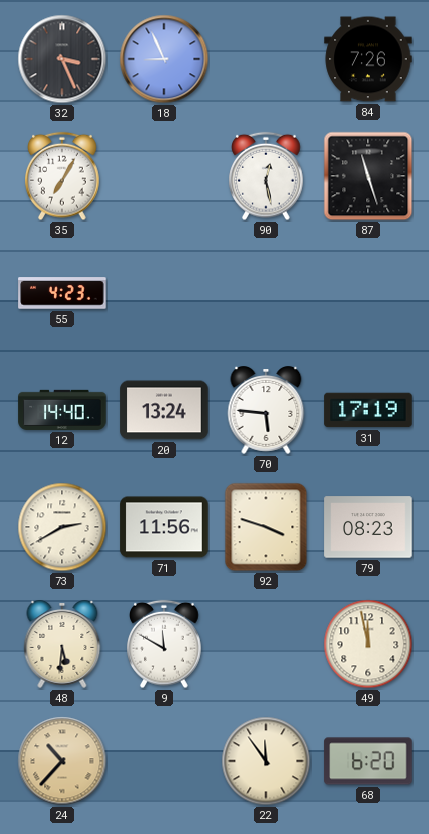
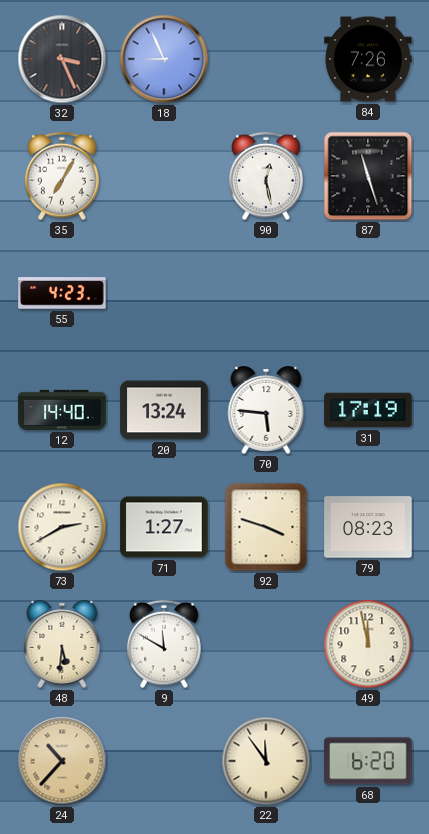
71: 11:56 -> 1:27 (164, 527)
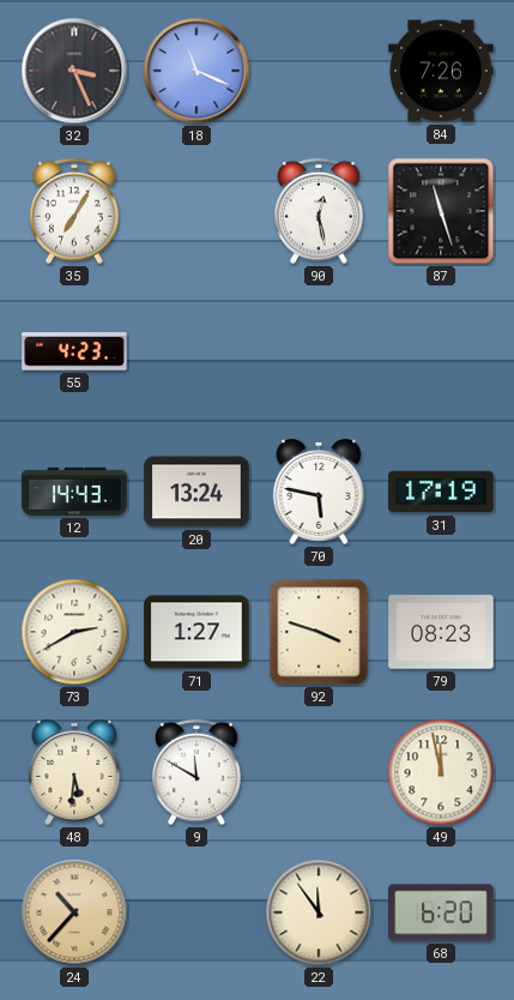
18: 8:56 -> 11:19 (196, 71)
12: 14:40 -> 14:43 (74, 492)
70: 5:46 -> 5:47 (319, 493)
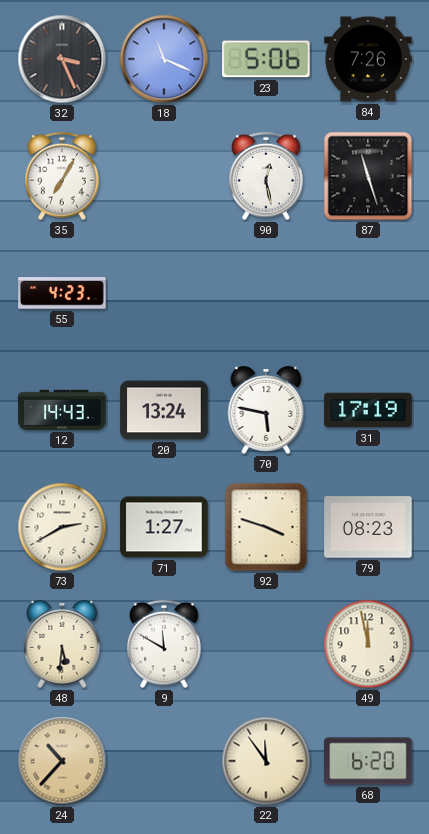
23: none -> 5:06 (266, 59)
